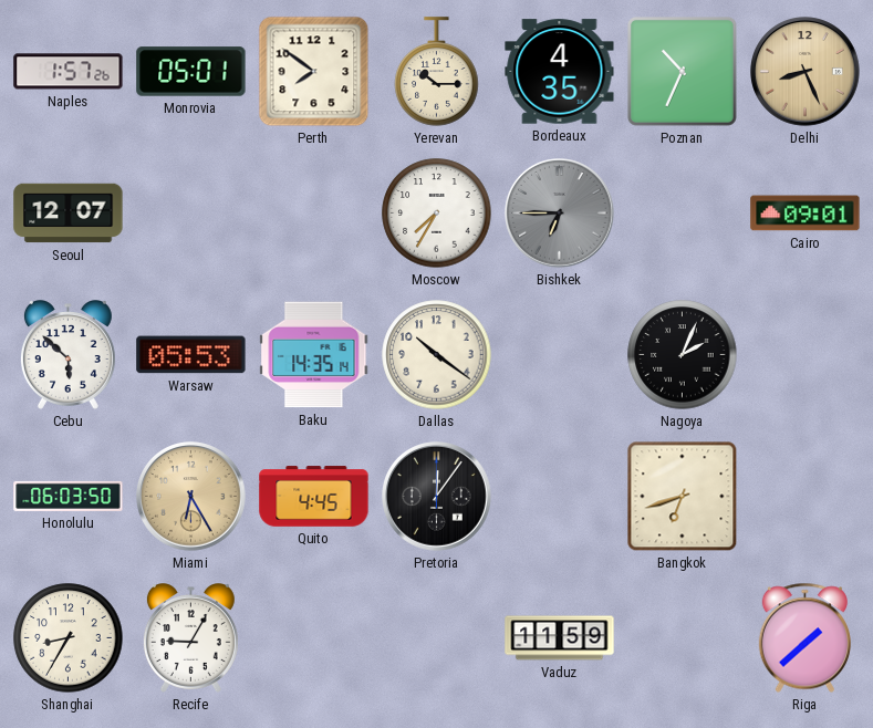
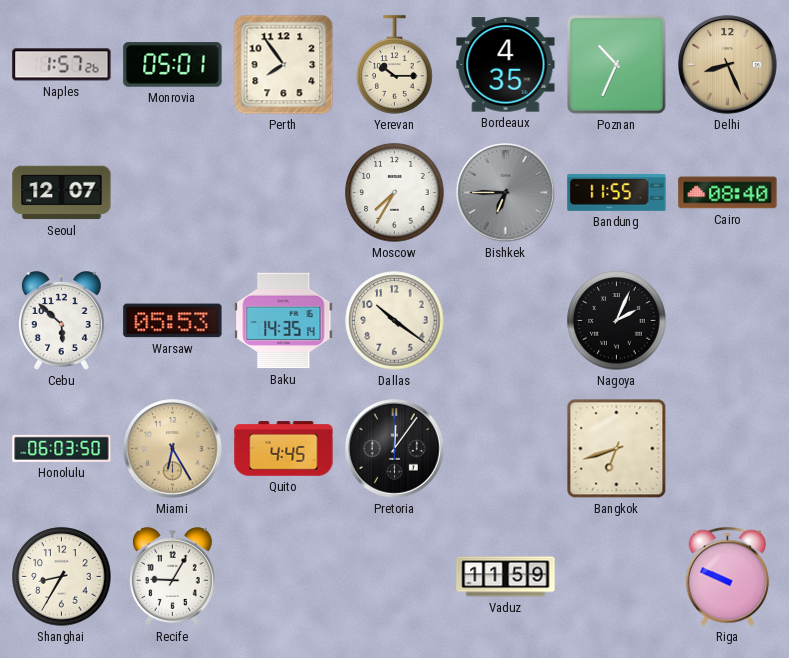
Perth: 7:51 -> 7:54 (284, 65)
Bandung: none -> 11:55 (617, 193)
Cairo: 09:01 -> 08:40 (728, 193)
Riga: 1:38 -> 9:49 (727, 577)
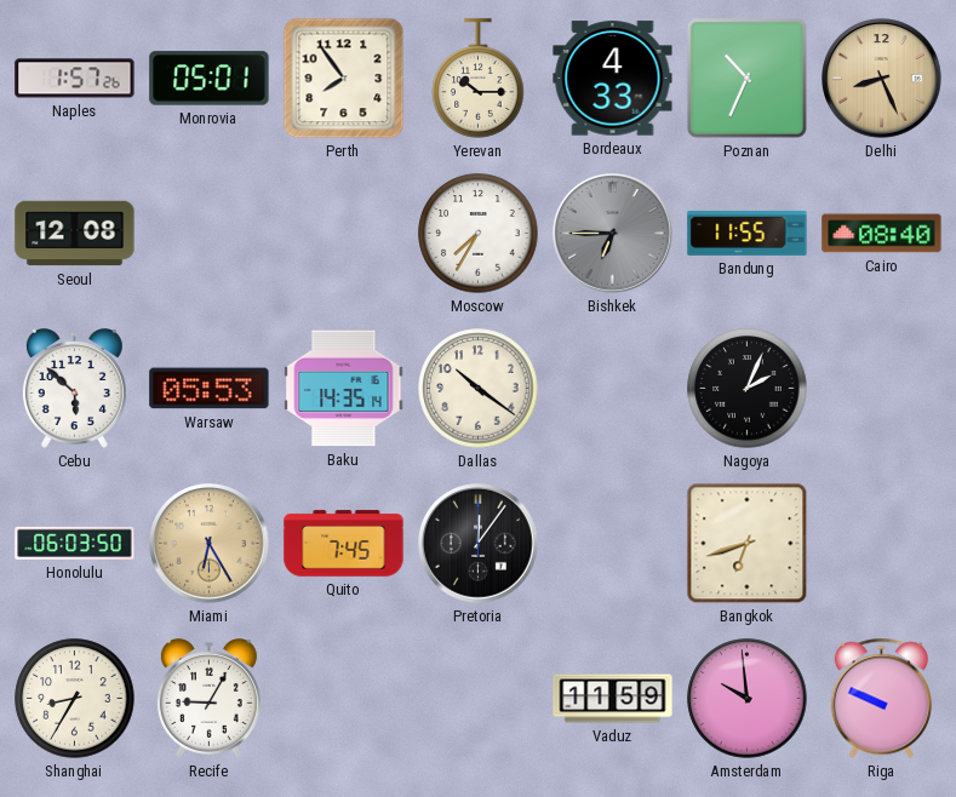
Bordeaux: 4:35 -> 4:33 (613, 79)
Seoul: 12:07 -> 12:08 (75, 234)
Quito: 4:45 -> 7:45 (344, 544)
Amsterdam: none -> 9:59 (748, 699)
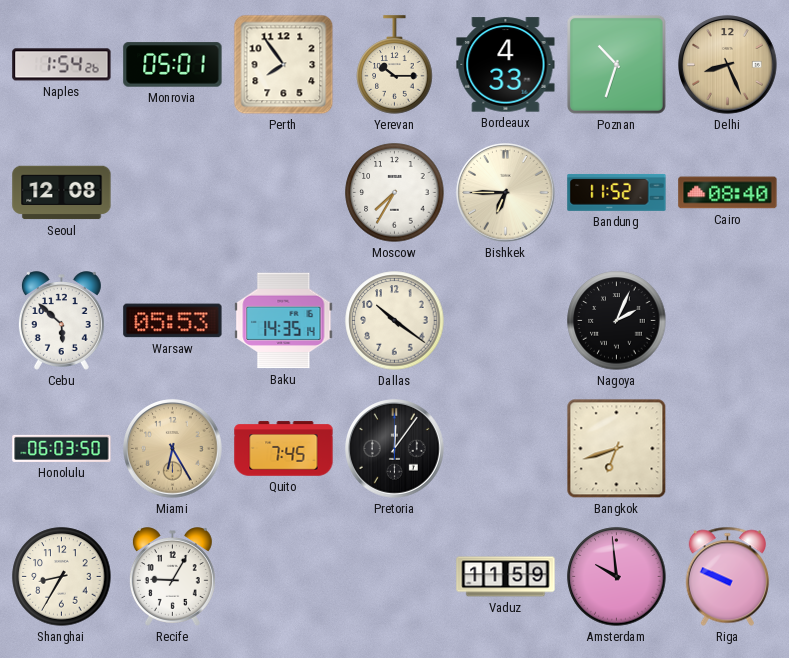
Naples: 1:57 -> 1:54 (62, 65)
Poznan: 10:34 -> 10:33 (616, 64)
Bishkek dial: grey -> cream (506, 193)
Bandung: 11:55 -> 11:52 (617, 193)
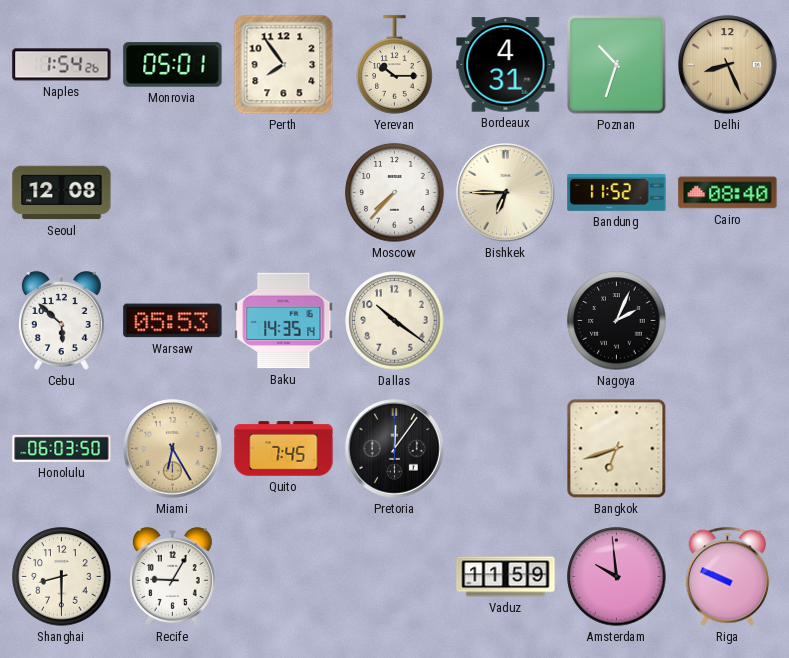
Bordeaux: 4:33 -> 4:31 (506, 65)
Moscow: 7:35 -> 7:37 (395, 193)
Shanghai: 8:35 -> 8:30 (62, 577)
